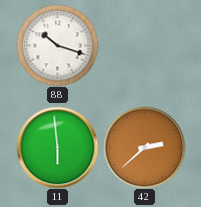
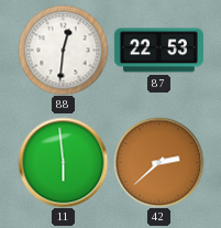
88: 10:18 -> 12:31 (63, 50)
87: none -> 22:53 (158, 51)
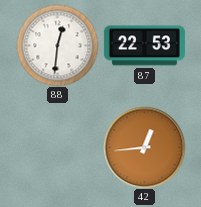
11: 5:59 -> none (63, 162)
42: 2:38 -> 12:44 (144, 147)
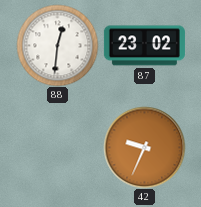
87: 22:53 -> 23:02 (144, 46)
42: 12:44 -> 9:34 (144, 147)
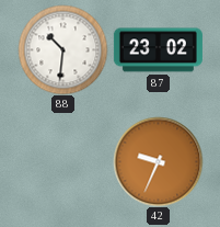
88: 12:31 -> 10:31 (62, 49)
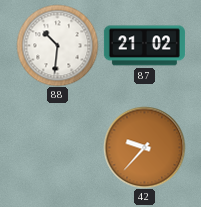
87: 23:02 -> 21:02 (144, 46)
42: 9:34 -> 9:37 (144, 147)
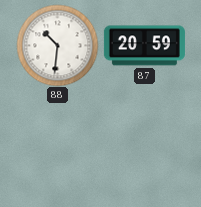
87: 21:02 -> 20:59 (144, 46)
42: 9:37 -> none (144, 147)
